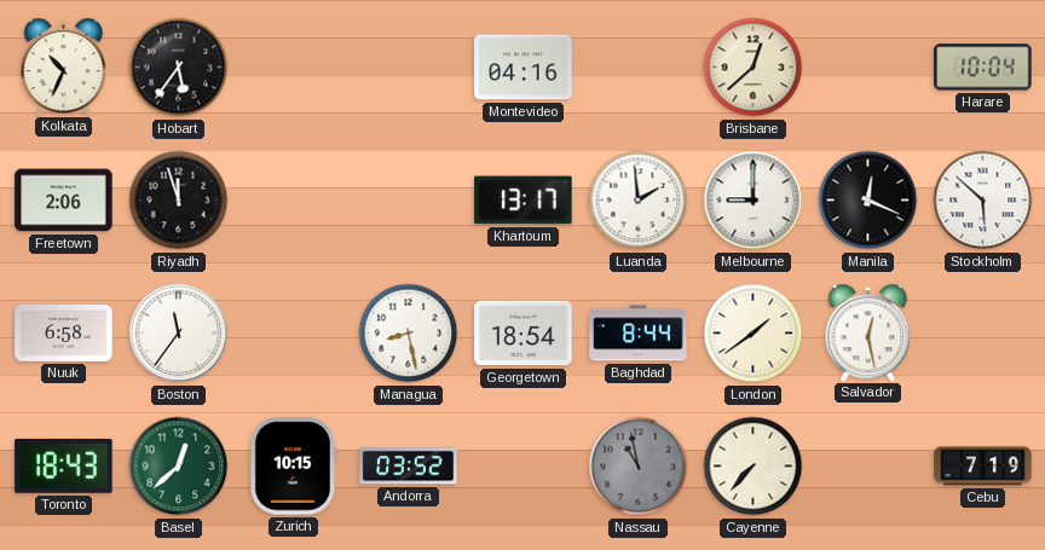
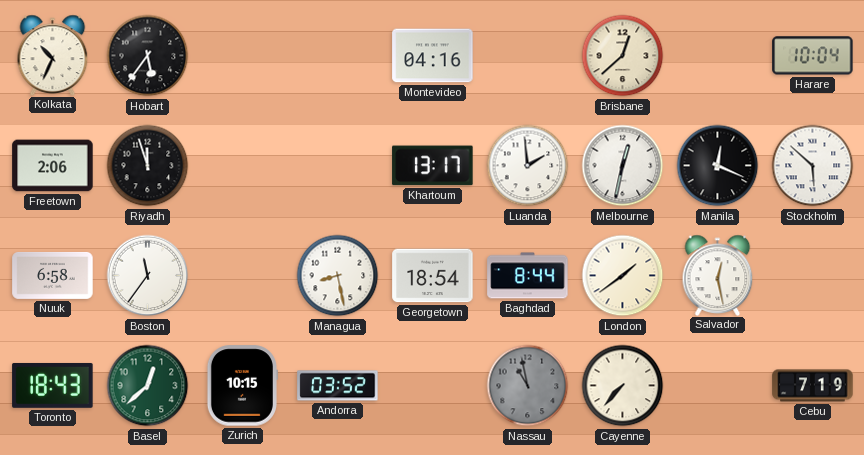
Melbourne: 9:00 -> 12:32 (623, 166)
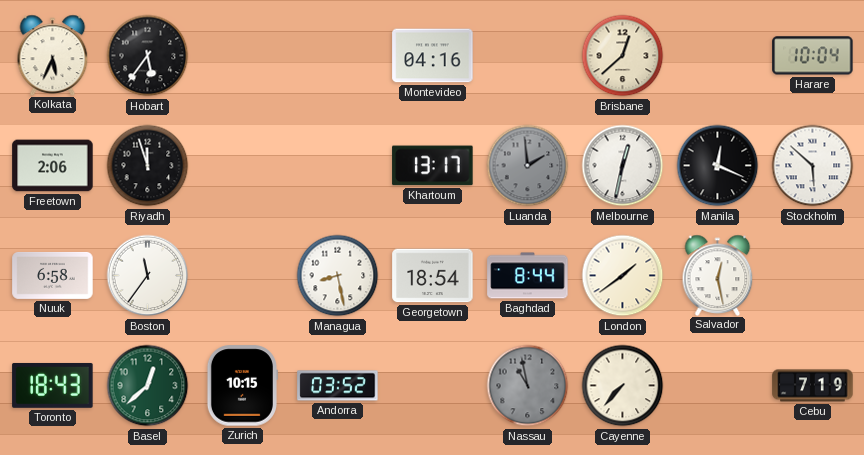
Kolkata: 10:34 -> 5:34 (53, 55)
Luanda dial: white -> grey (528, 166)
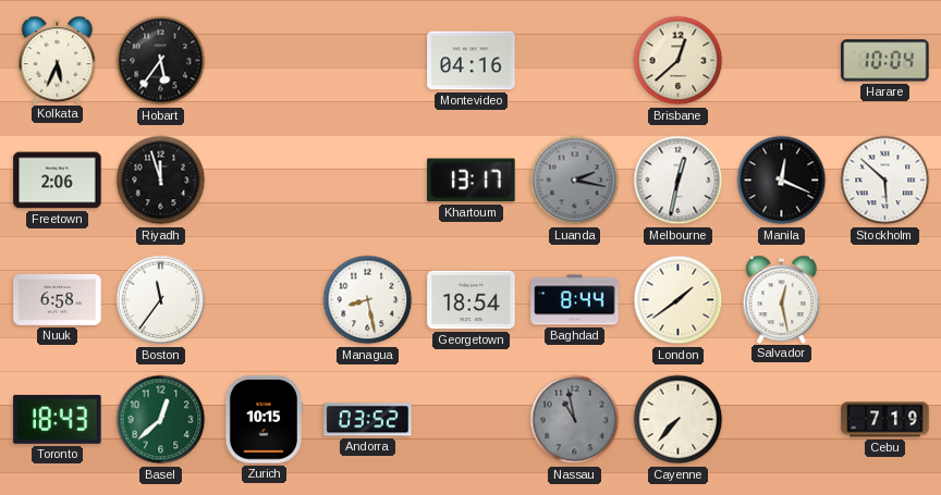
Luanda: 1:59 -> 2:17 (575, 181)
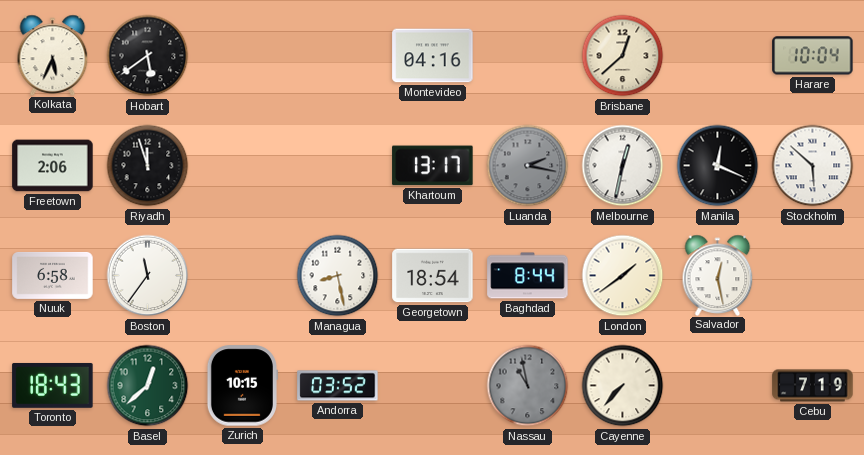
Hobart: 5:36 -> 5:39 (148, 56)
